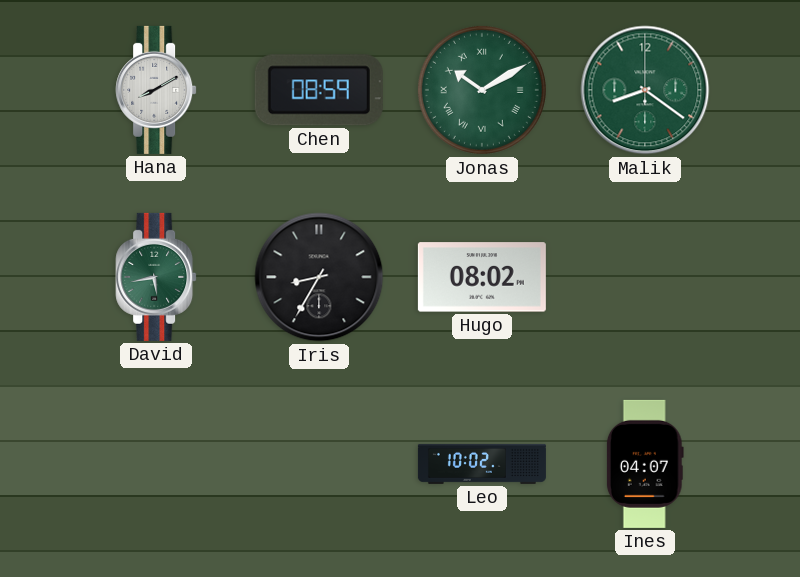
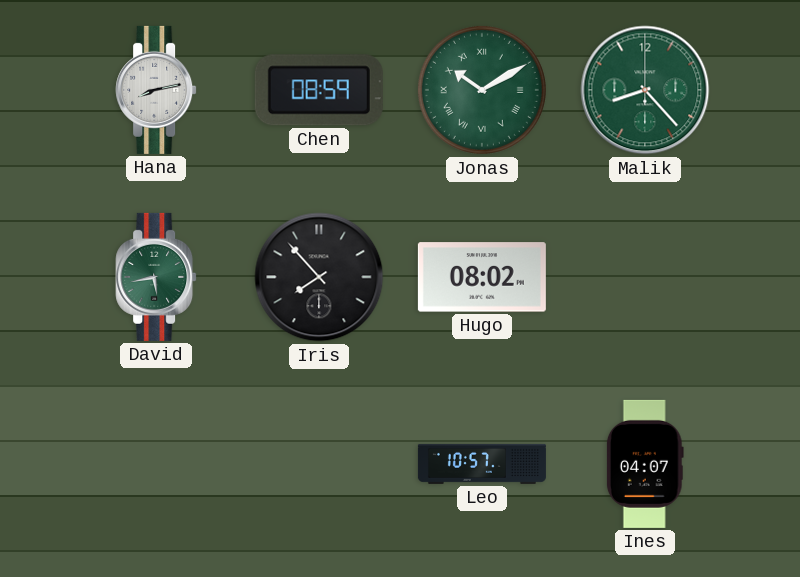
Hana: 8:10 -> 8:13 (156, 90)
Malik: 8:21 -> 8:23 (645, 90)
Iris: 8:35 -> 7:53 (319, 277)
Leo: 10:02 -> 10:57 (482, 464)
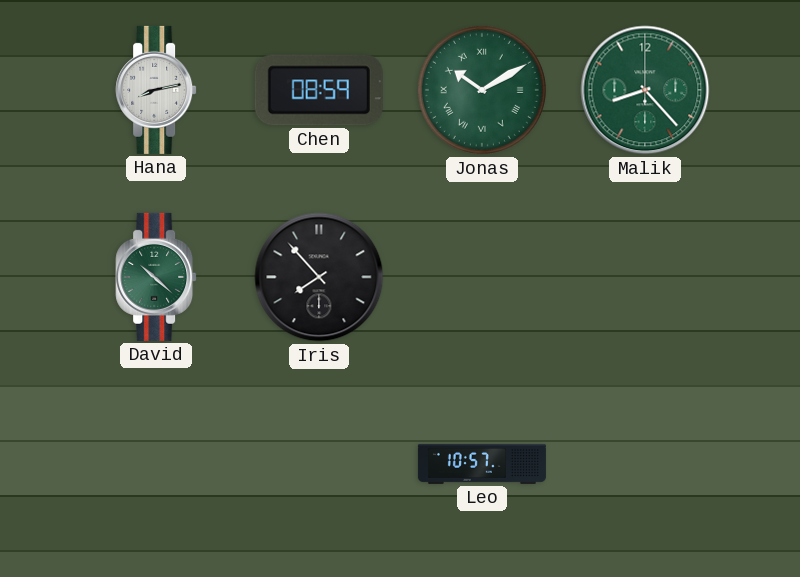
David: 5:43 -> 10:22 (156, 277)
Hugo: 08:02 -> none (482, 277)
Ines: 04:07 -> none (645, 464)
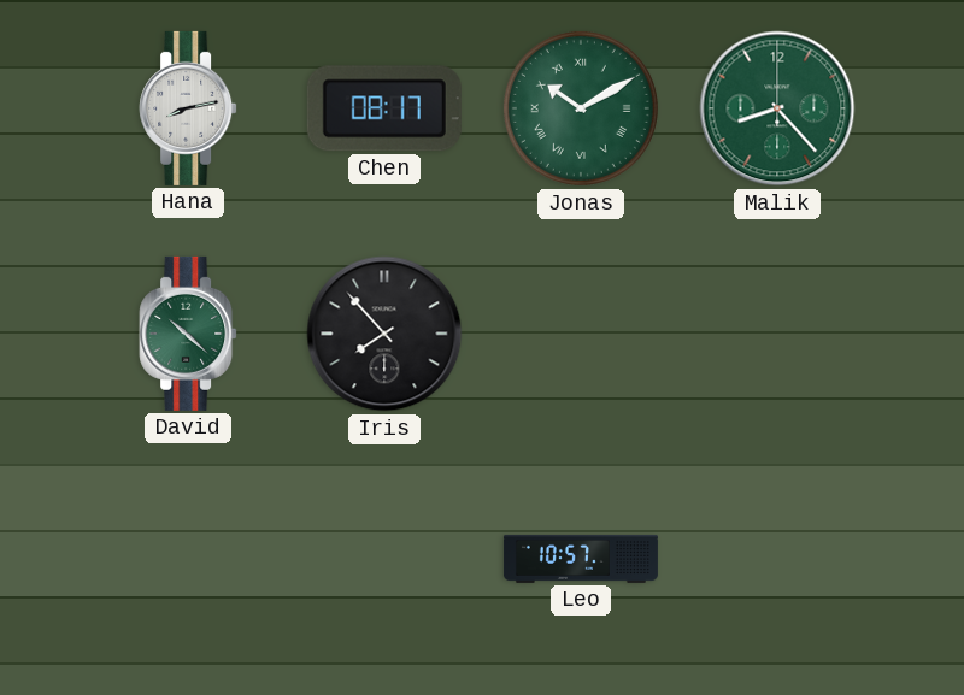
Chen: 08:59 -> 08:17 (384, 108)
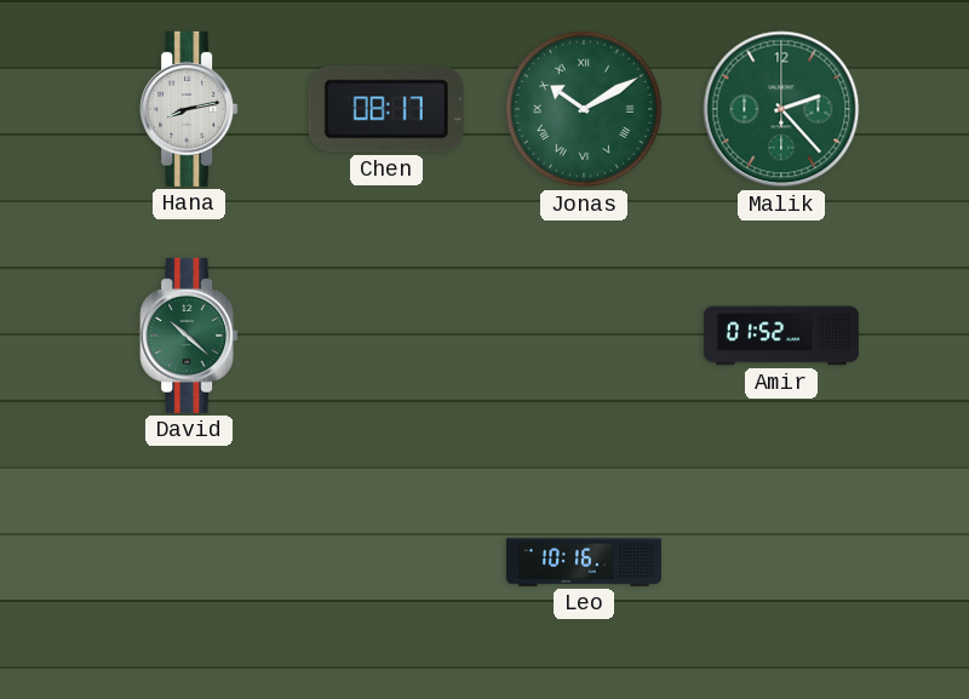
Malik: 8:23 -> 2:23 (781, 109)
Iris: 7:53 -> none (384, 334)
Amir: none -> 01:52 (781, 336)
Leo: 10:57 -> 10:16 (584, 562)
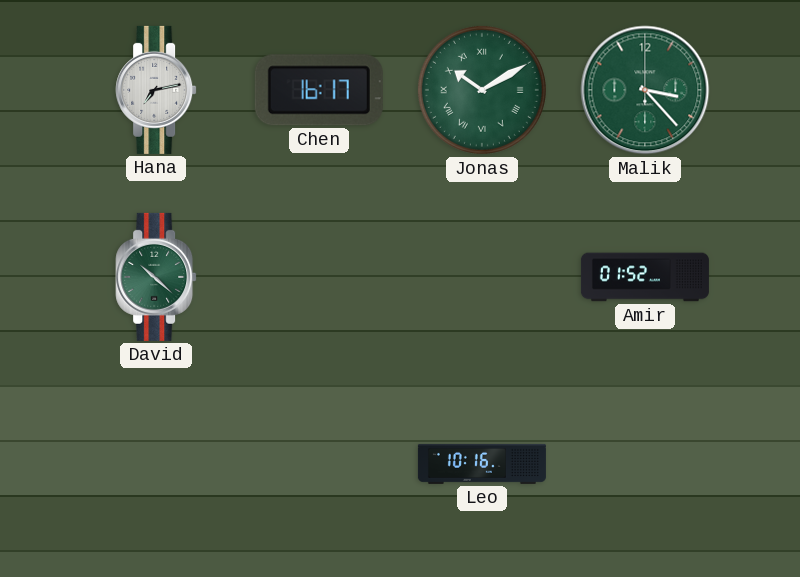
Hana: 8:13 -> 7:13 (156, 90)
Chen: 08:17 -> 16:17 (319, 90)
Malik: 2:23 -> 3:23 (645, 90)
